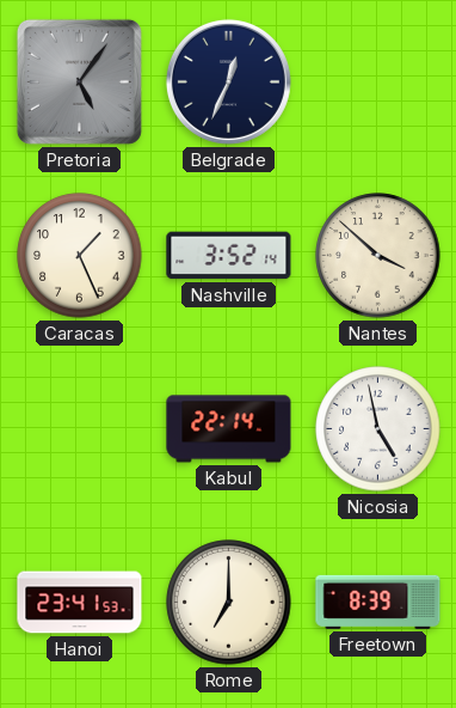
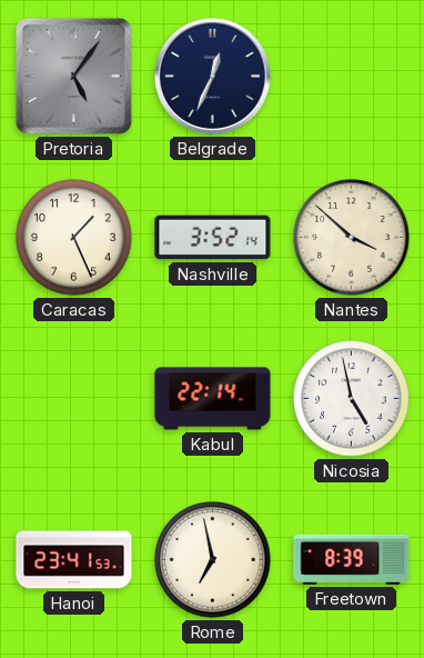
Rome: 7:00 -> 6:58 (213, 560)
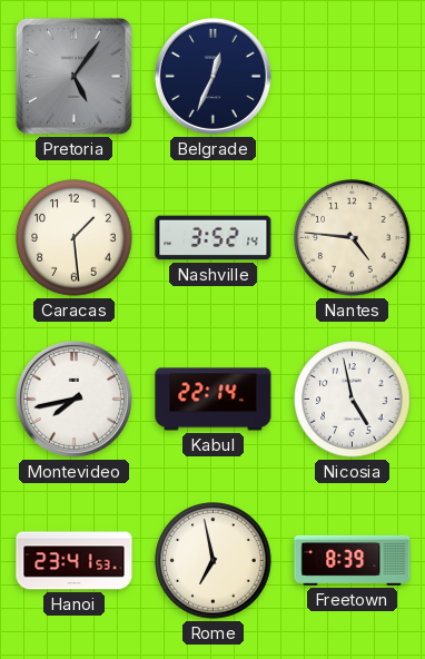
Caracas: 1:26 -> 1:29 (75, 238)
Nantes: 3:52 -> 4:46 (353, 238)
Montevideo: none -> 7:43 (73, 399)
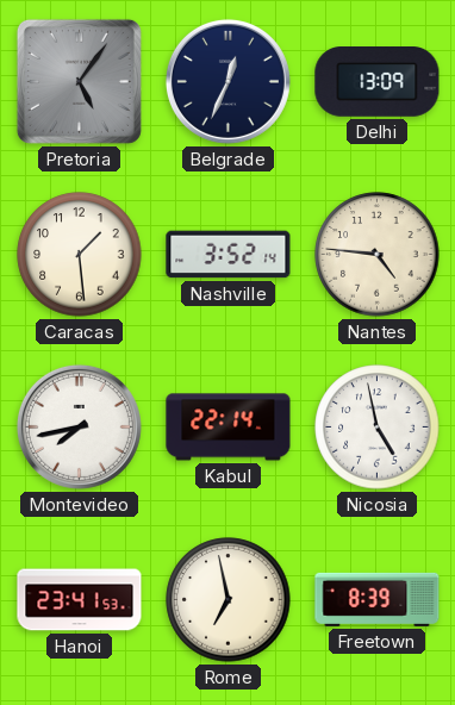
Delhi: none -> 13:09 (378, 82)
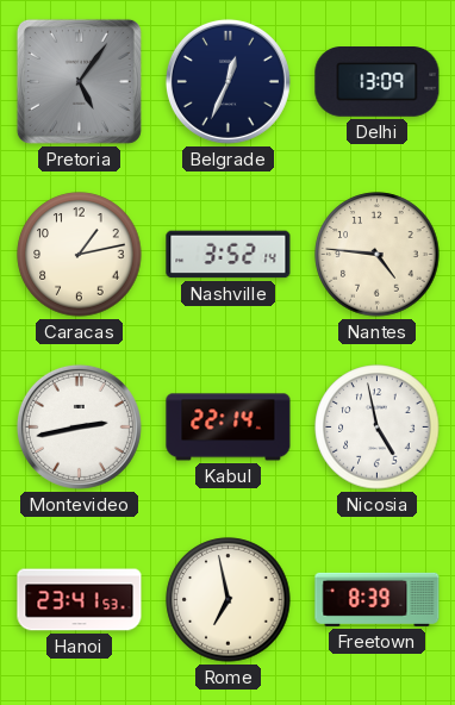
Caracas: 1:29 -> 1:13 (80, 255)
Montevideo: 7:43 -> 2:43 (79, 426)
